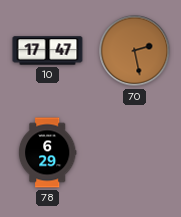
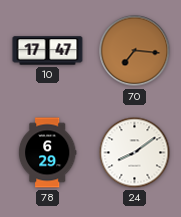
70: 2:28 -> 7:16 (135, 51)
24: none -> 8:09 (135, 153)
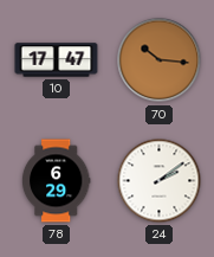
70: 7:16 -> 10:16 (160, 60)
24: 8:09 -> 2:09 (160, 181)
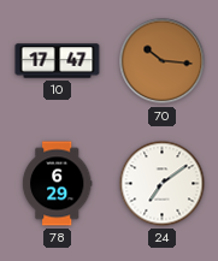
24: 2:09 -> 7:09 (163, 184)
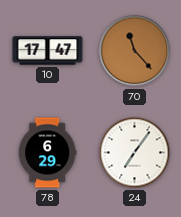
70: 10:16 -> 11:23 (135, 51)
24: 7:09 -> 7:06 (135, 153)
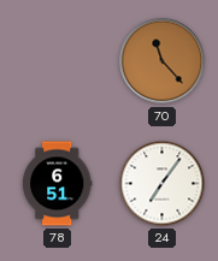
10: 17:47 -> none (48, 51)
78: 6:29 -> 6:51 (57, 184)
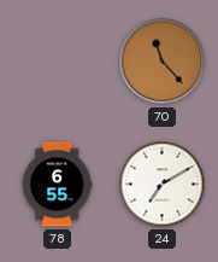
78: 6:51 -> 6:55 (57, 185)
24: 7:06 -> 7:10 (163, 185)
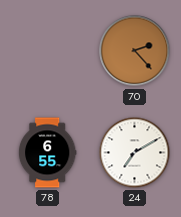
70: 11:23 -> 2:23 (135, 51)
